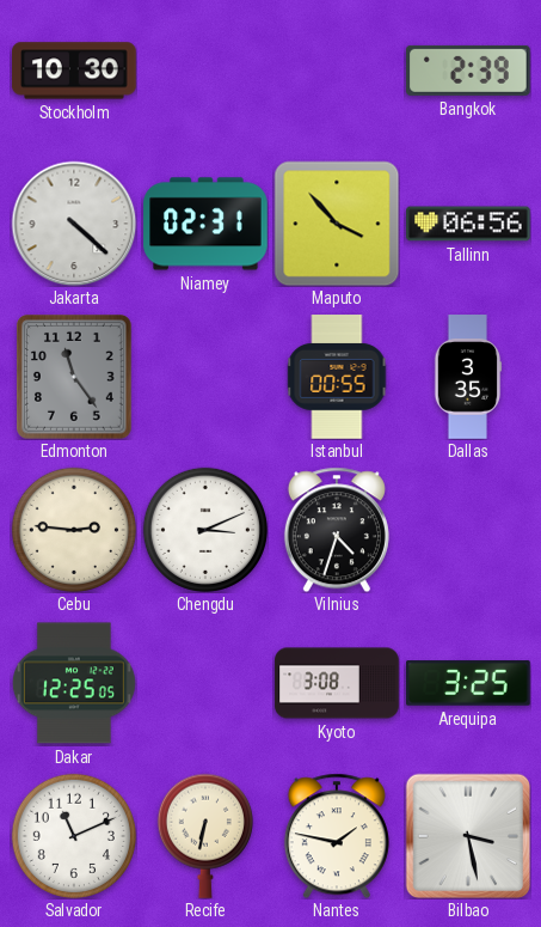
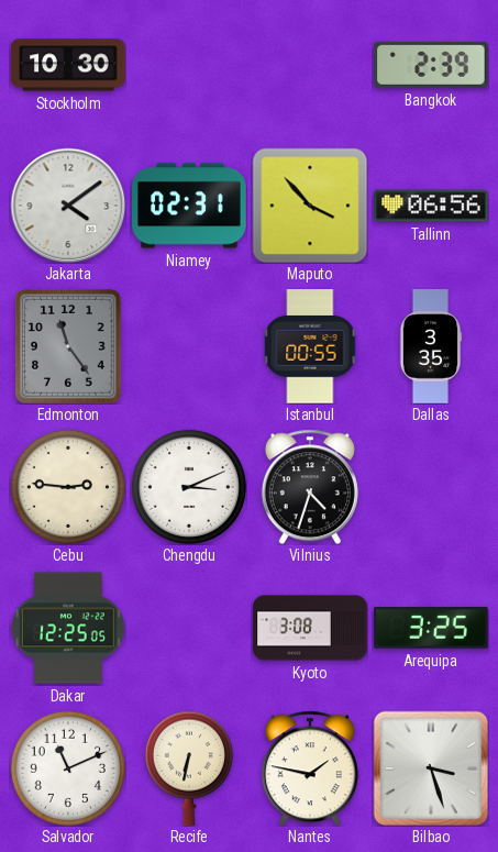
Jakarta: 4:22 -> 4:09 (68, 206)
Bilbao: 3:28 -> 3:27 (431, 768)
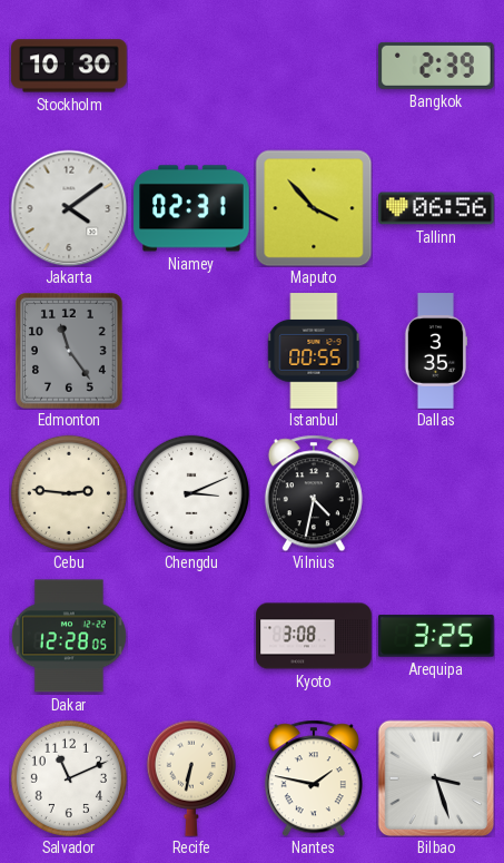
Vilnius: 4:33 -> 4:32 (314, 493)
Dakar: 12:25 -> 12:28 (69, 636)
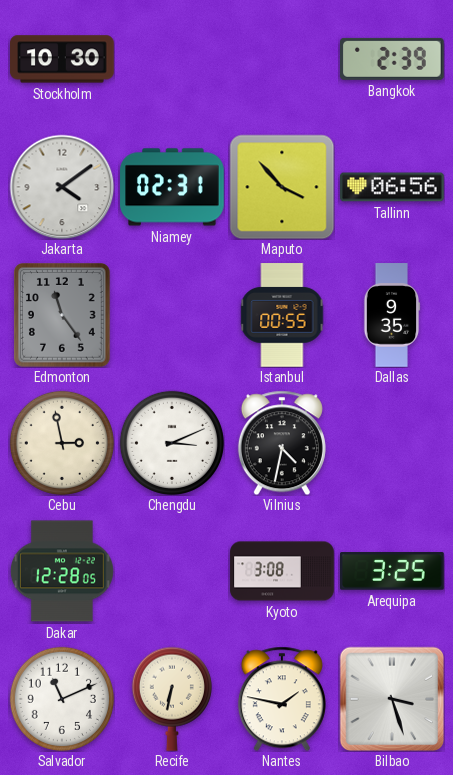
Dallas: 3:35 -> 9:35 (392, 315)
Cebu: 2:46 -> 2:58 (62, 443)
